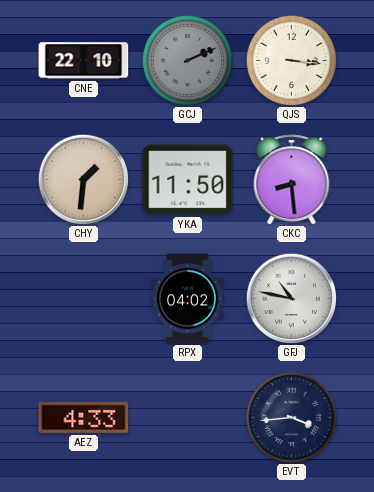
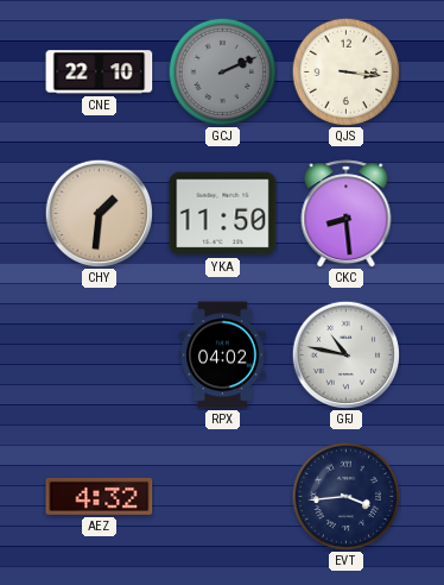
AEZ: 4:33 -> 4:32 (100, 496)
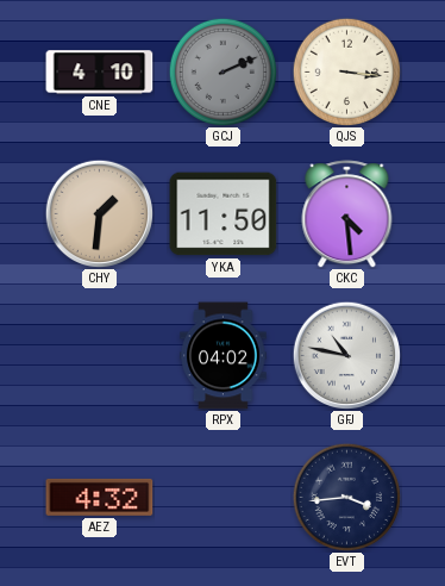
CNE: 22:10 -> 4:10 (100, 73)
CKC: 8:29 -> 4:29 (347, 214)
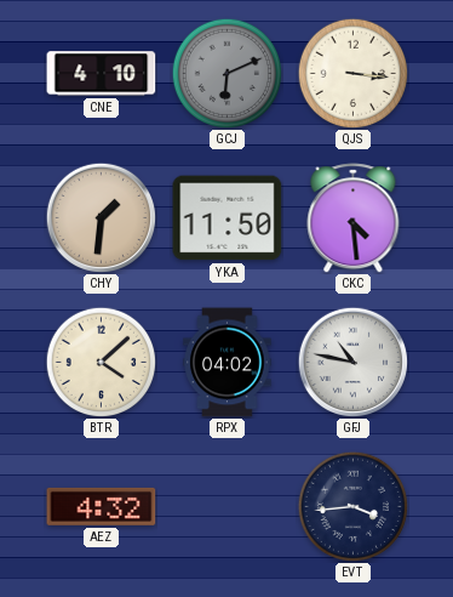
GCJ: 2:11 -> 6:11 (226, 73)
BTR: none -> 4:08 (101, 362)
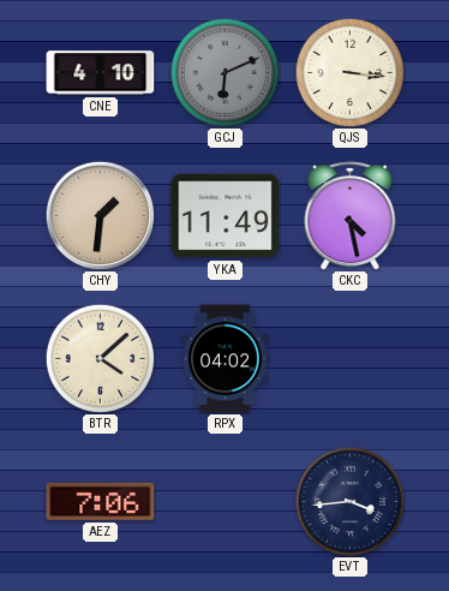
YKA: 11:50 -> 11:49 (226, 216)
CKC: 4:29 -> 4:28 (351, 216)
GFJ: 10:47 -> none (352, 362)
AEZ: 4:32 -> 7:06 (101, 501)
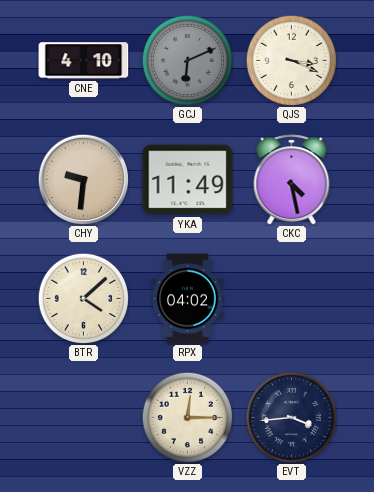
QJS: 3:16 -> 3:19 (291, 60)
CHY: 1:31 -> 9:31 (83, 179)
AEZ: 7:06 -> none (101, 501)
VZZ: none -> 12:15 (187, 417)
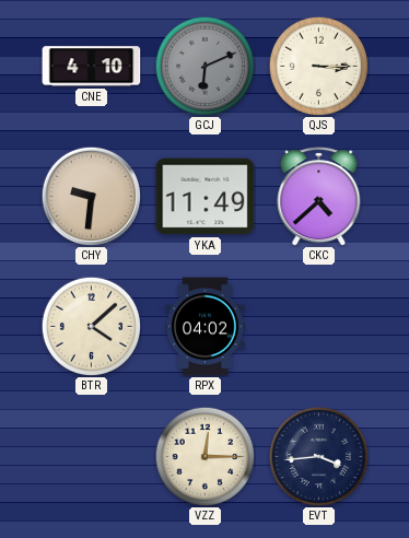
QJS: 3:19 -> 3:15 (318, 66)
CKC: 4:28 -> 4:38 (319, 197)
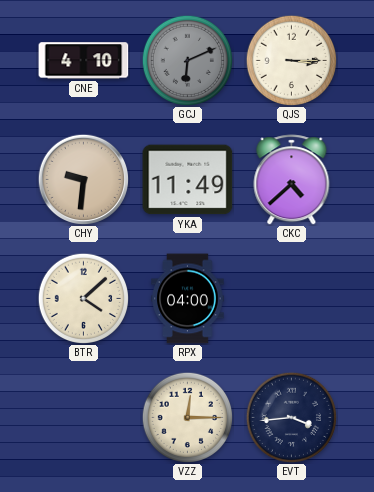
RPX: 04:02 -> 04:00 (188, 299)
